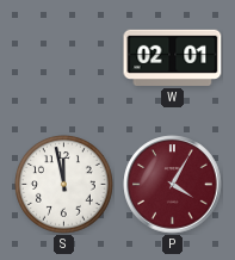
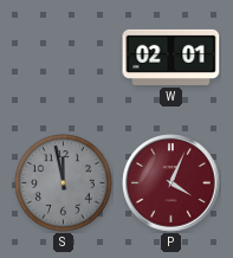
S dial: white -> grey (64, 183)
P: 4:05 -> 4:04 (171, 183)
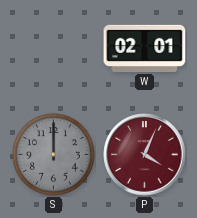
S: 11:58 -> 12:00 (54, 155)
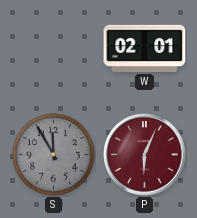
S: 12:00 -> 11:55 (54, 155)
P: 4:04 -> 6:04 (145, 155)
